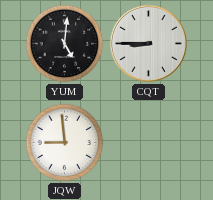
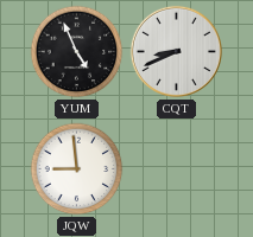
YUM: 5:01 -> 4:56 (77, 52)
CQT: 8:45 -> 8:41 (176, 51)
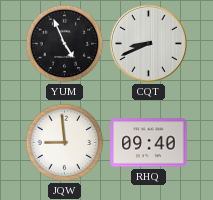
RHQ: none -> 09:40 (149, 143)
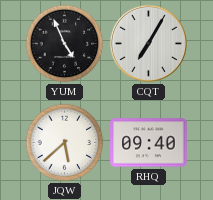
CQT: 8:41 -> 7:05 (148, 43)
JQW: 8:59 -> 5:38 (65, 143)
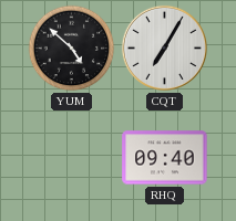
YUM: 4:56 -> 4:52 (72, 49)
JQW: 5:38 -> none (65, 143)
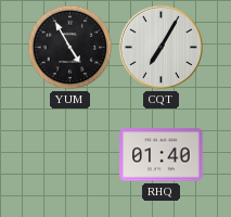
YUM: 4:52 -> 4:55 (70, 48)
RHQ: 09:40 -> 01:40 (162, 155)
